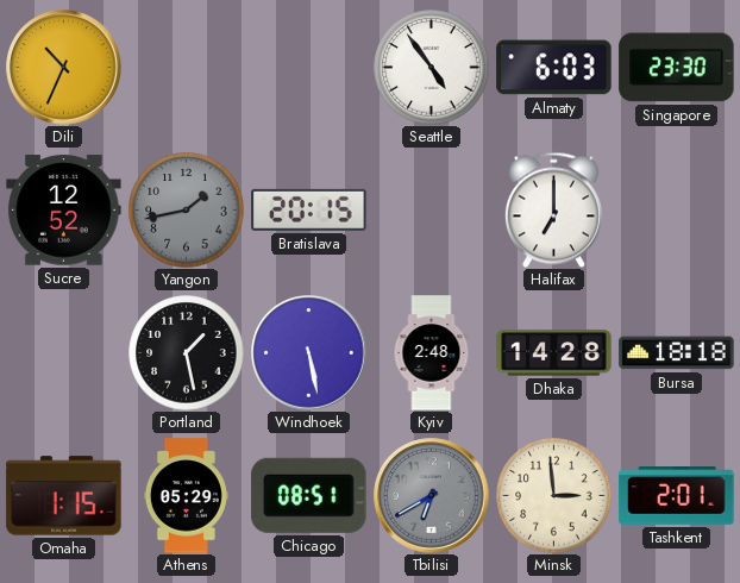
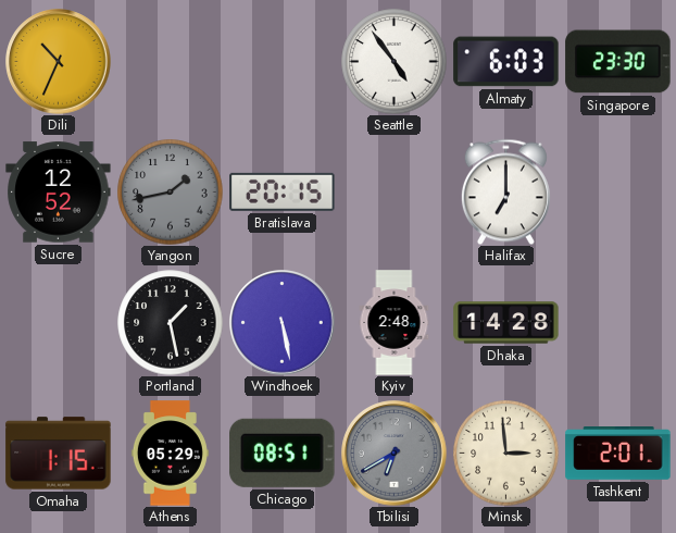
Bursa: 18:18 -> none (677, 353)
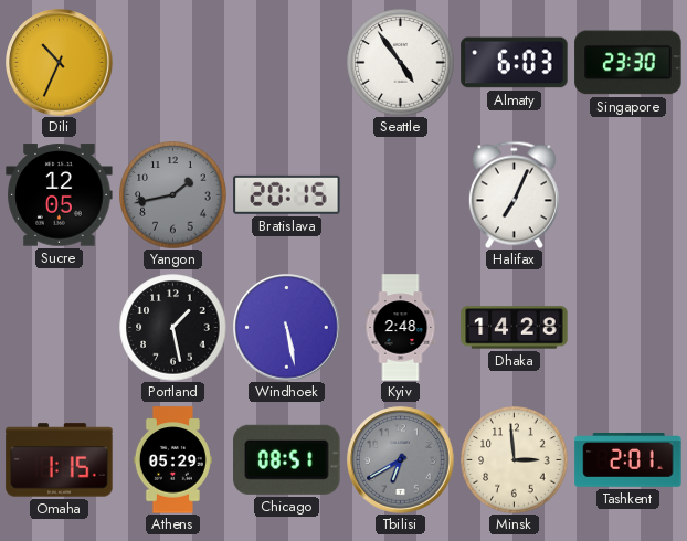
Sucre: 12:52 -> 12:05 (60, 195)
Halifax: 7:00 -> 7:04 (514, 194)
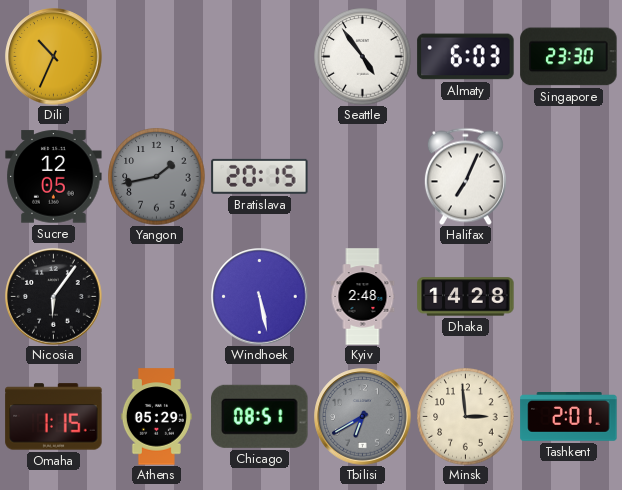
Nicosia: none -> 6:06 (54, 297)
Portland: 1:28 -> none (173, 328)
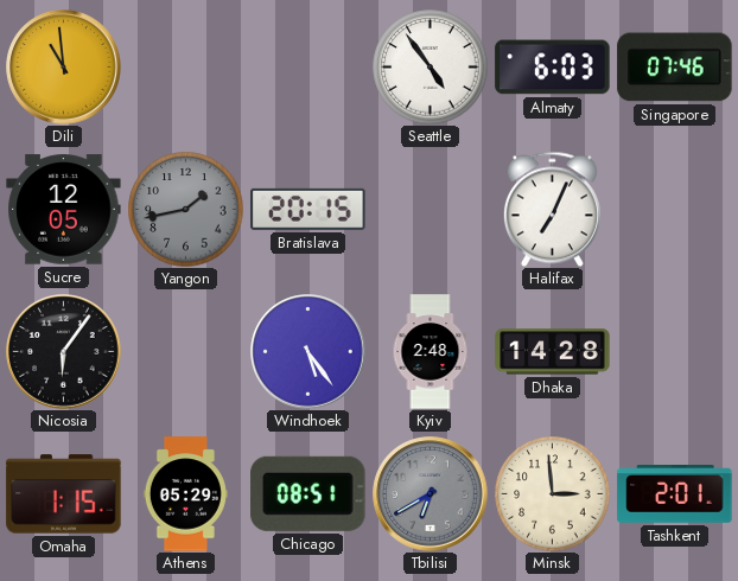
Dili: 10:34 -> 10:59 (64, 68)
Singapore: 23:30 -> 07:46 (675, 68)
Windhoek: 5:28 -> 5:24 (308, 352)
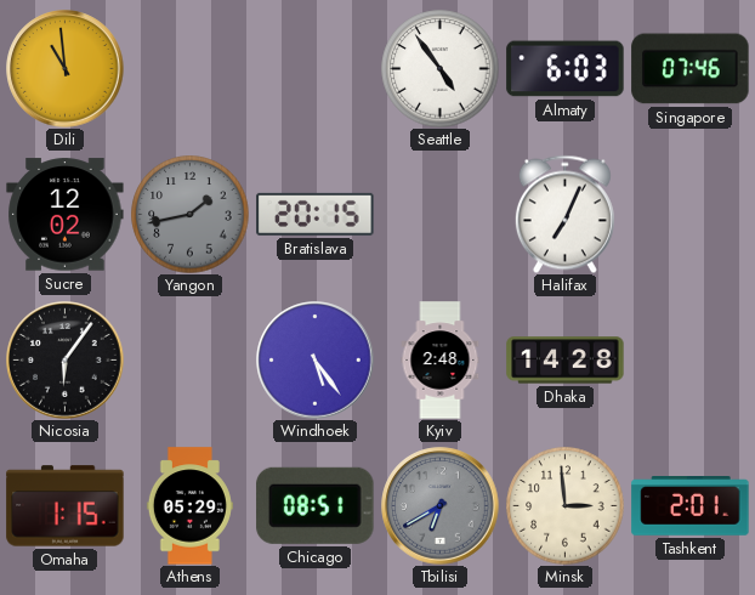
Sucre: 12:05 -> 12:02 (66, 215)
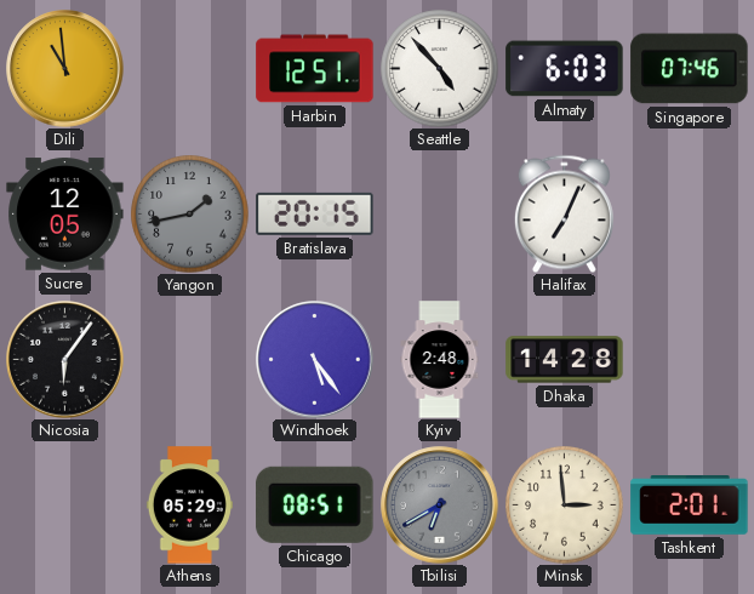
Harbin: none -> 12:51 (315, 69)
Seattle: 4:54 -> 4:53 (440, 69)
Sucre: 12:02 -> 12:05 (65, 215)
Omaha: 1:15 -> none (66, 506)
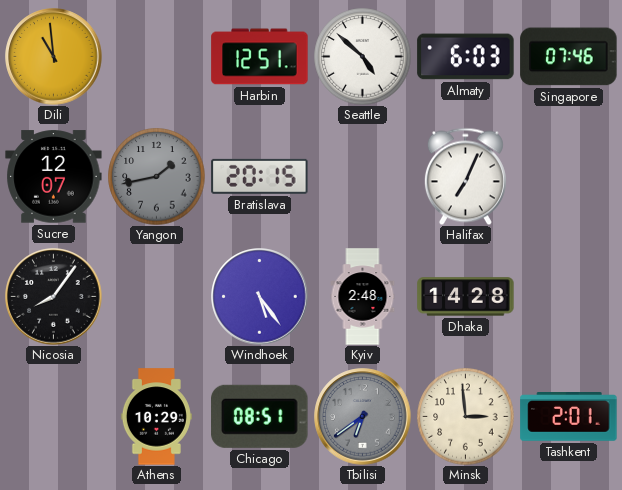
Seattle: 4:53 -> 4:52 (363, 57)
Sucre: 12:05 -> 12:07 (54, 177)
Nicosia: 6:06 -> 8:06 (54, 297)
Athens: 05:29 -> 10:29 (156, 417)
Tbilisi: 6:40 -> 6:39 (363, 417)
